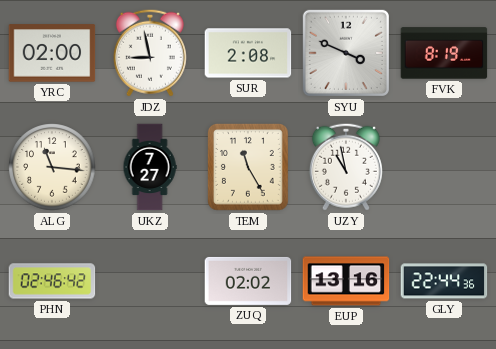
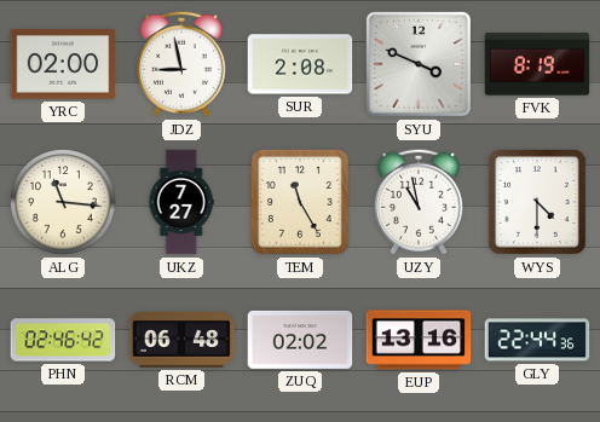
WYS: none -> 4:30 (537, 203)
RCM: none -> 06:48 (181, 340)
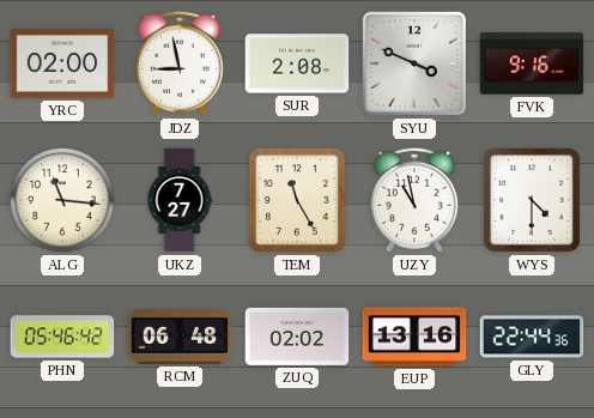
FVK: 8:19 -> 9:16 (532, 63)
PHN: 02:46 -> 05:46 (62, 337)
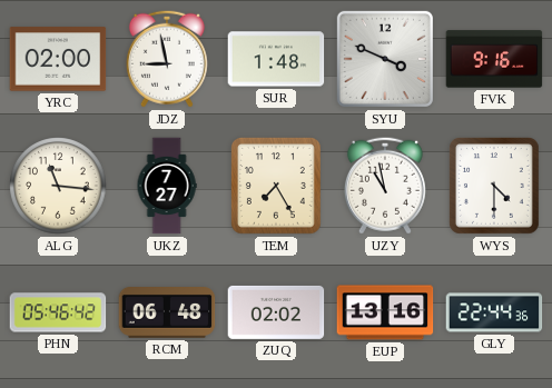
SUR: 2:08 -> 1:48 (276, 59)
TEM: 11:25 -> 7:25 (276, 187)
